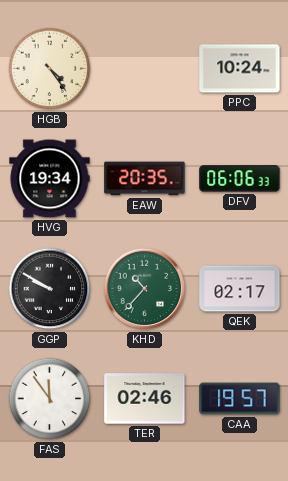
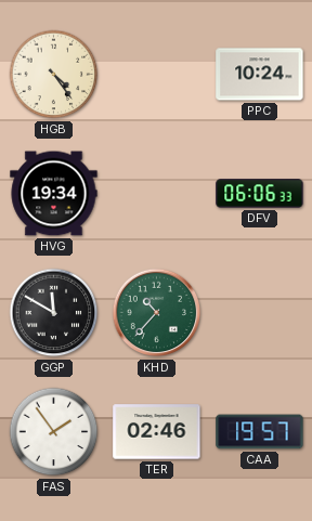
EAW: 20:35 -> none (145, 179)
GGP: 9:50 -> 11:50 (54, 313)
QEK: 02:17 -> none (240, 289)
FAS: 11:54 -> 1:54 (54, 432)
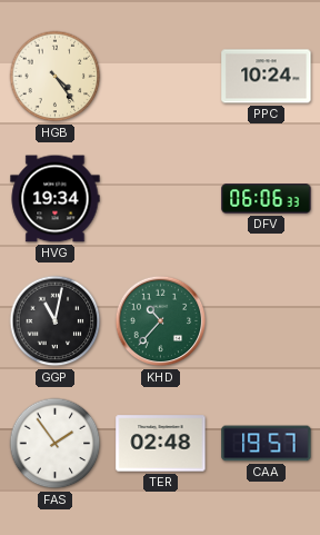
GGP: 11:50 -> 11:02 (56, 321)
TER: 02:46 -> 02:48 (161, 444)
